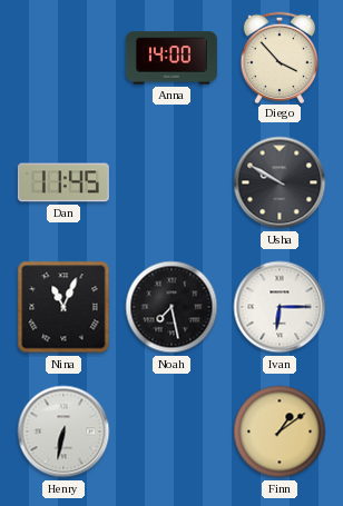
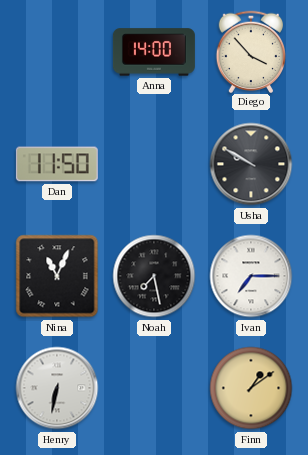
Dan: 11:45 -> 11:50 (57, 164)
Ivan: 6:15 -> 7:15 (251, 276)
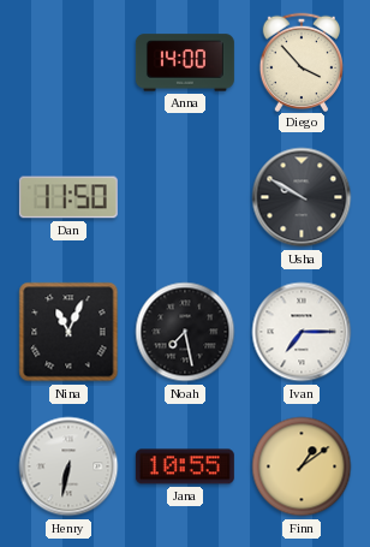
Jana: none -> 10:55 (185, 466)
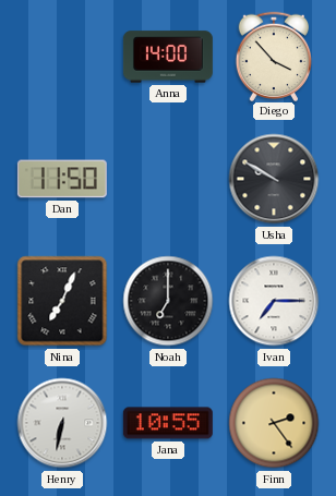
Nina: 11:04 -> 7:04 (62, 301)
Noah: 7:28 -> 7:00 (168, 301)
Finn: 1:09 -> 2:24 (274, 423)
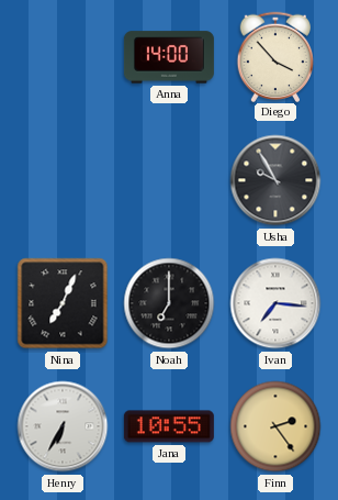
Dan: 11:50 -> none (62, 179)
Usha: 9:50 -> 9:55 (275, 180)
Ivan: 7:15 -> 7:16 (275, 303)
Henry: 6:32 -> 6:35 (63, 426)
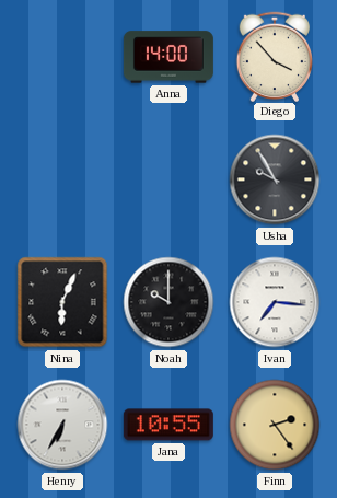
Nina: 7:04 -> 6:04 (62, 302)
Noah: 7:00 -> 10:00 (168, 302)
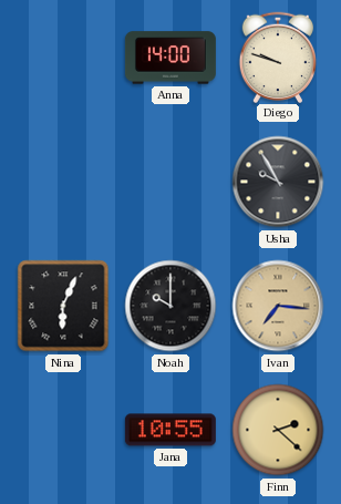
Diego: 3:53 -> 9:48 (278, 56)
Ivan dial: white -> champagne (278, 306)
Henry: 6:35 -> none (62, 425)
Finn: 2:24 -> 2:22 (278, 430)
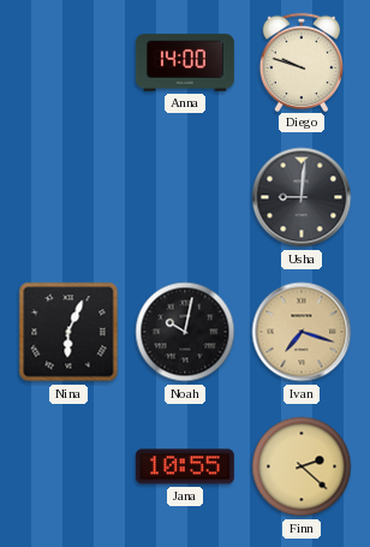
Usha: 9:55 -> 9:01 (302, 197)
Noah: 10:00 -> 10:02 (185, 332)
Ivan: 7:16 -> 7:18 (302, 332)
